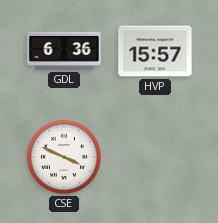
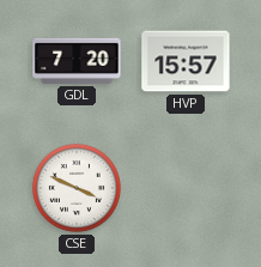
GDL: 6:36 -> 7:20 (77, 61)
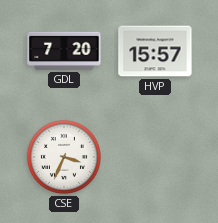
CSE: 3:49 -> 3:34 (64, 157)
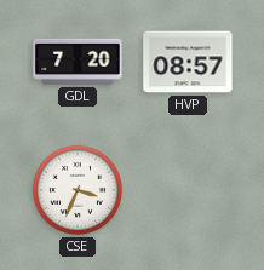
HVP: 15:57 -> 08:57 (188, 62)
